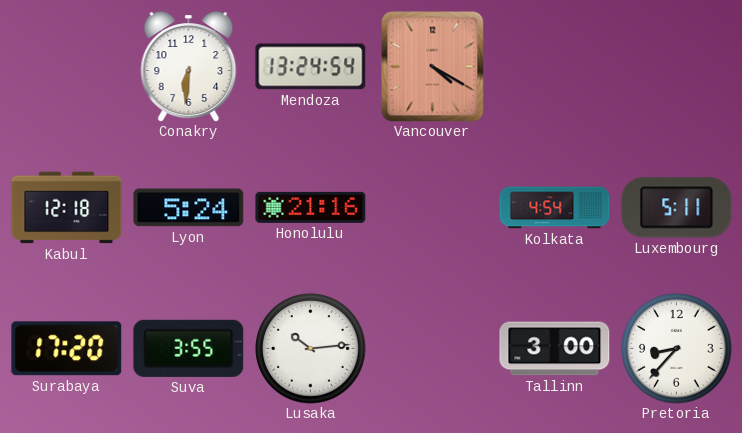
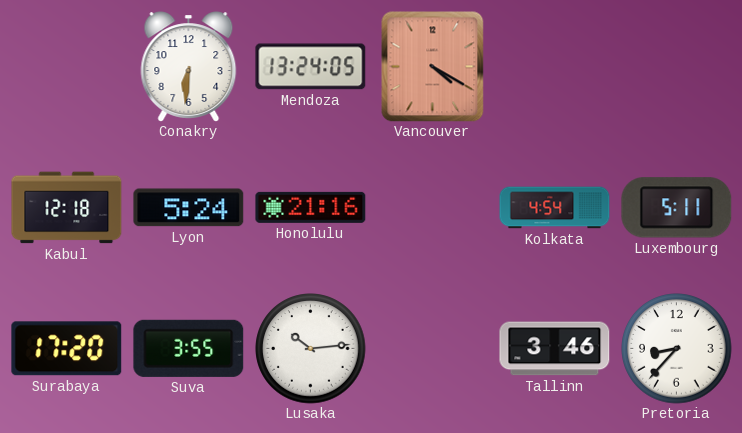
Mendoza: 13:24:54 -> 13:24:05 (311, 67)
Tallinn: 3:00 -> 3:46 (555, 349)
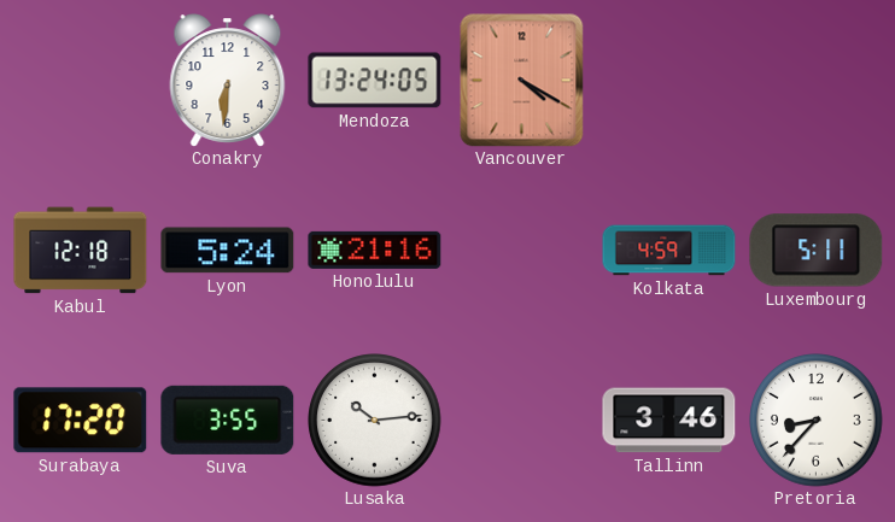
Kolkata: 4:54 -> 4:59 (669, 251)
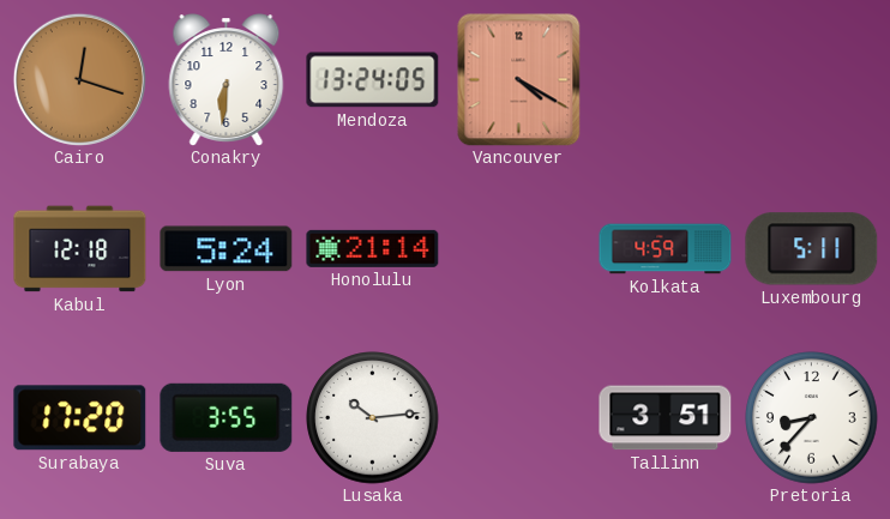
Cairo: none -> 12:18 (79, 79)
Honolulu: 21:16 -> 21:14 (373, 248)
Tallinn: 3:46 -> 3:51 (666, 418)
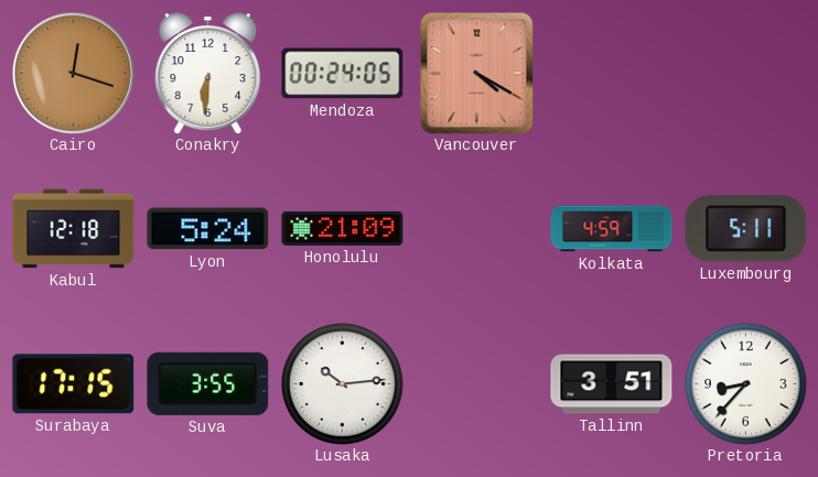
Mendoza: 13:24 -> 00:24 (343, 74)
Honolulu: 21:14 -> 21:09 (343, 228)
Surabaya: 17:20 -> 17:15 (74, 384)
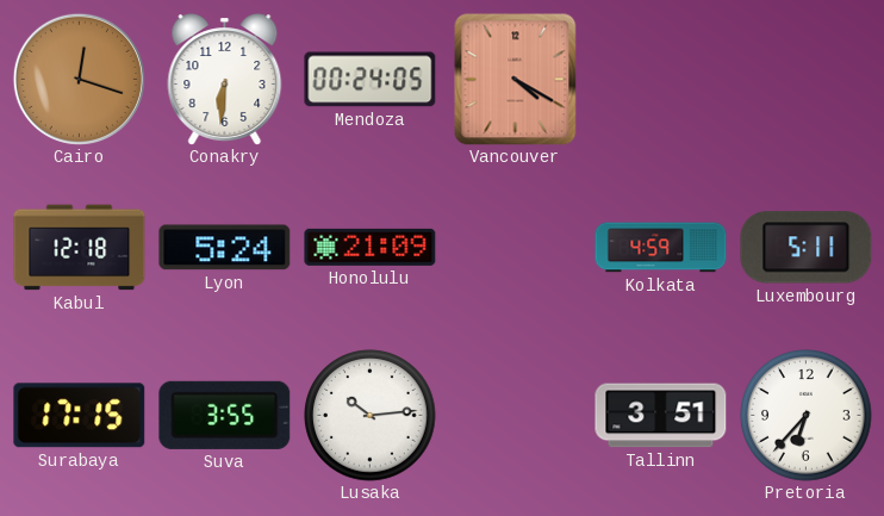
Pretoria: 8:37 -> 6:37 (807, 416)
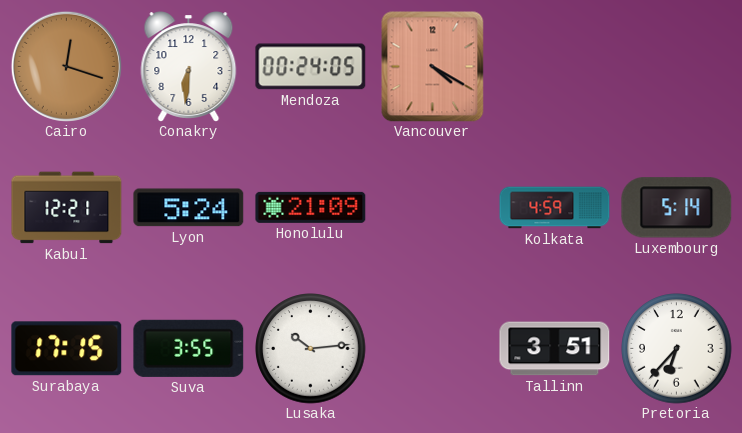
Kabul: 12:18 -> 12:21 (67, 208)
Luxembourg: 5:11 -> 5:14 (677, 208)
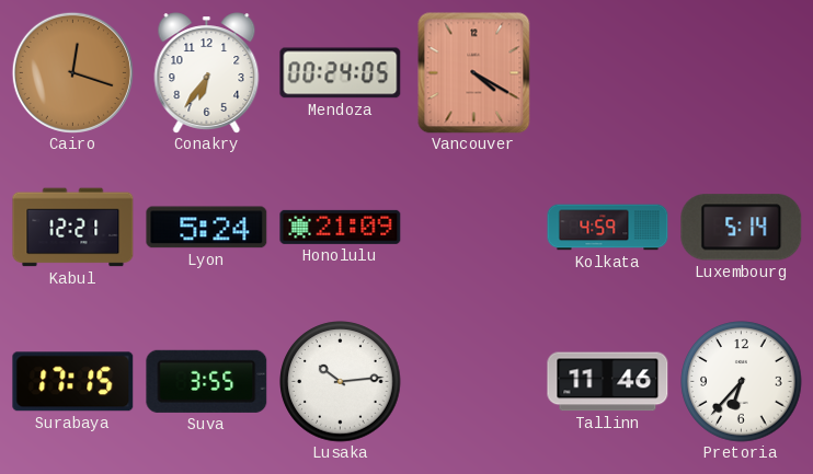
Conakry: 6:31 -> 6:36 (207, 73)
Tallinn: 3:51 -> 11:46 (608, 382)
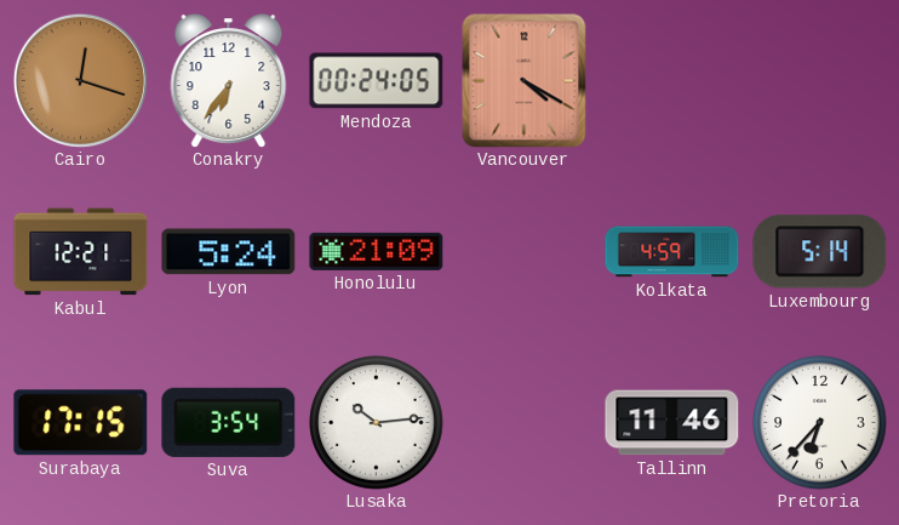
Suva: 3:55 -> 3:54 (229, 422)
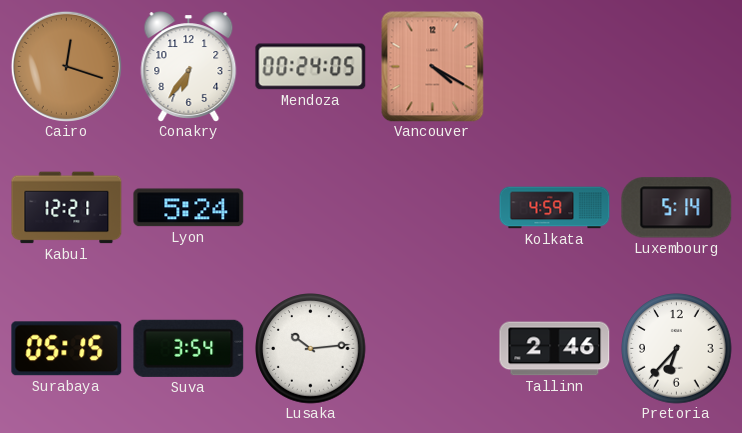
Honolulu: 21:09 -> none (377, 251)
Surabaya: 17:15 -> 05:15 (67, 349)
Tallinn: 11:46 -> 2:46 (555, 349)
